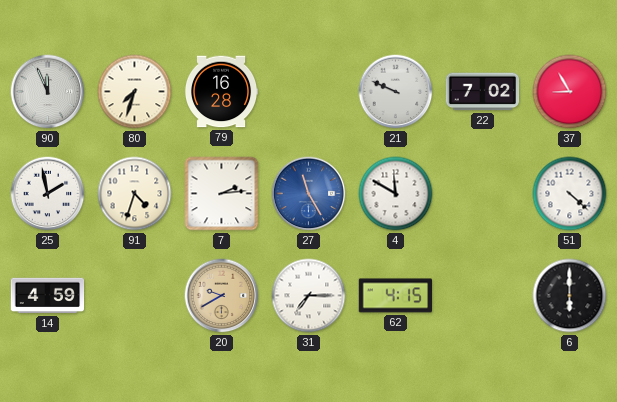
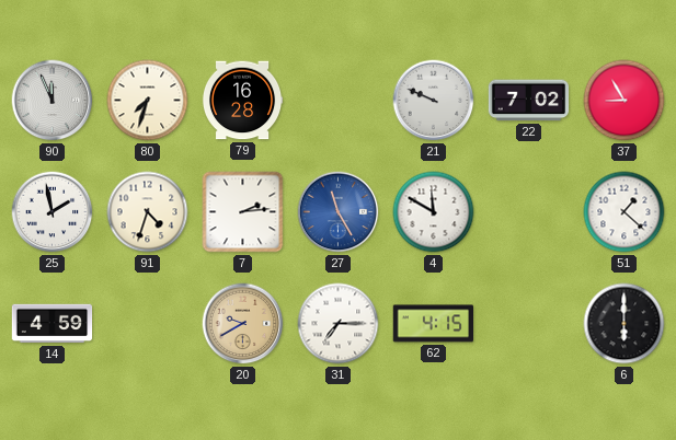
51: 4:22 -> 1:22 (625, 212)
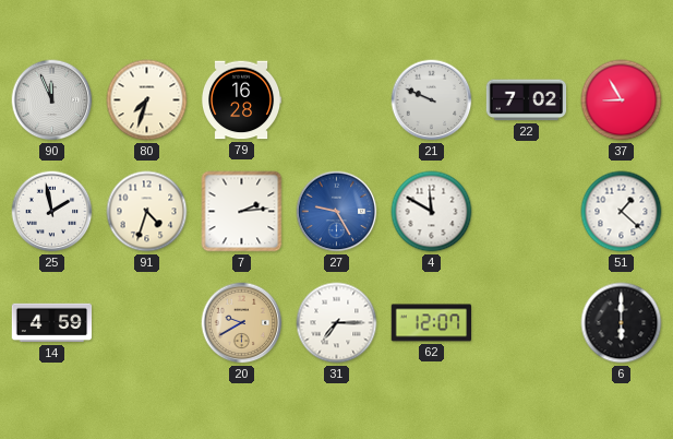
27: 11:25 -> 9:25 (337, 212)
62: 4:15 -> 12:07 (432, 323)
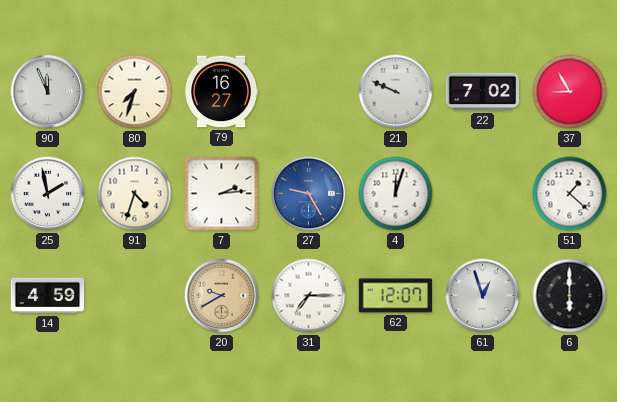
79: 16:28 -> 16:27 (221, 92)
4: 11:50 -> 12:03 (396, 194)
61: none -> 12:57 (483, 296)
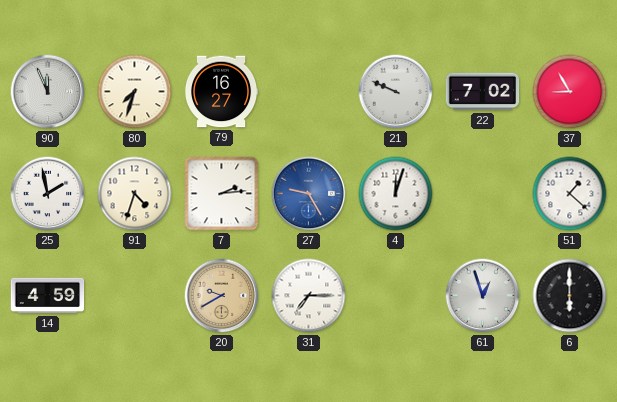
62: 12:07 -> none (396, 296)
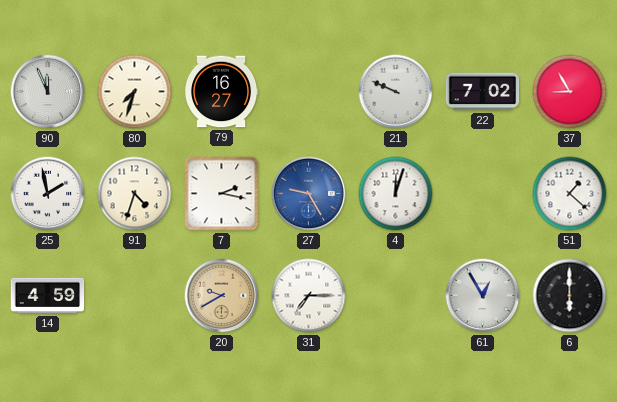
7: 2:14 -> 2:17 (222, 194)
61: 12:57 -> 12:55 (483, 296)
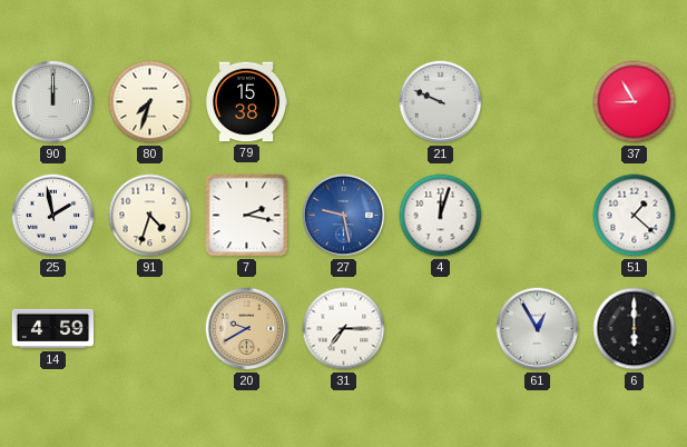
90: 11:56 -> 12:00 (53, 102)
79: 16:27 -> 15:38 (246, 102)
22: 7:02 -> none (483, 92)
27: 9:25 -> 9:28 (344, 216)
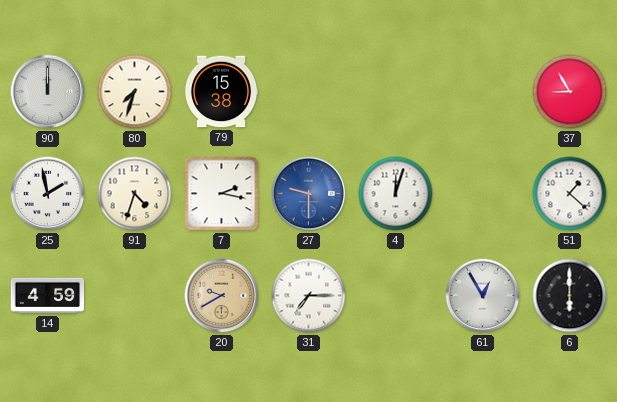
21: 9:49 -> none (441, 102)
27: 9:28 -> 9:30 (309, 194)
